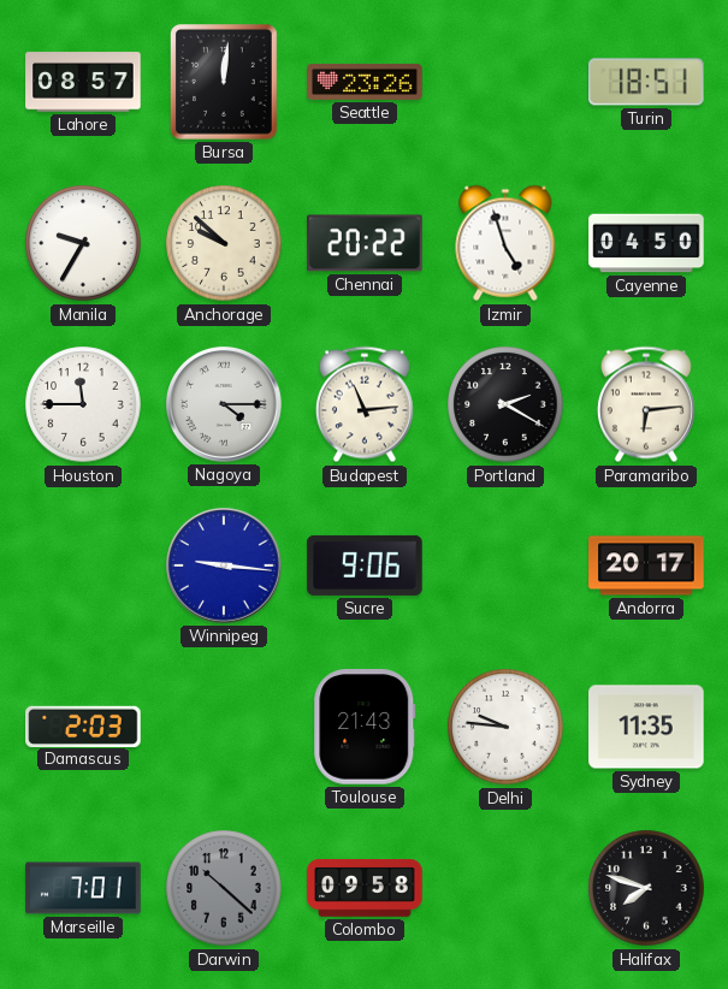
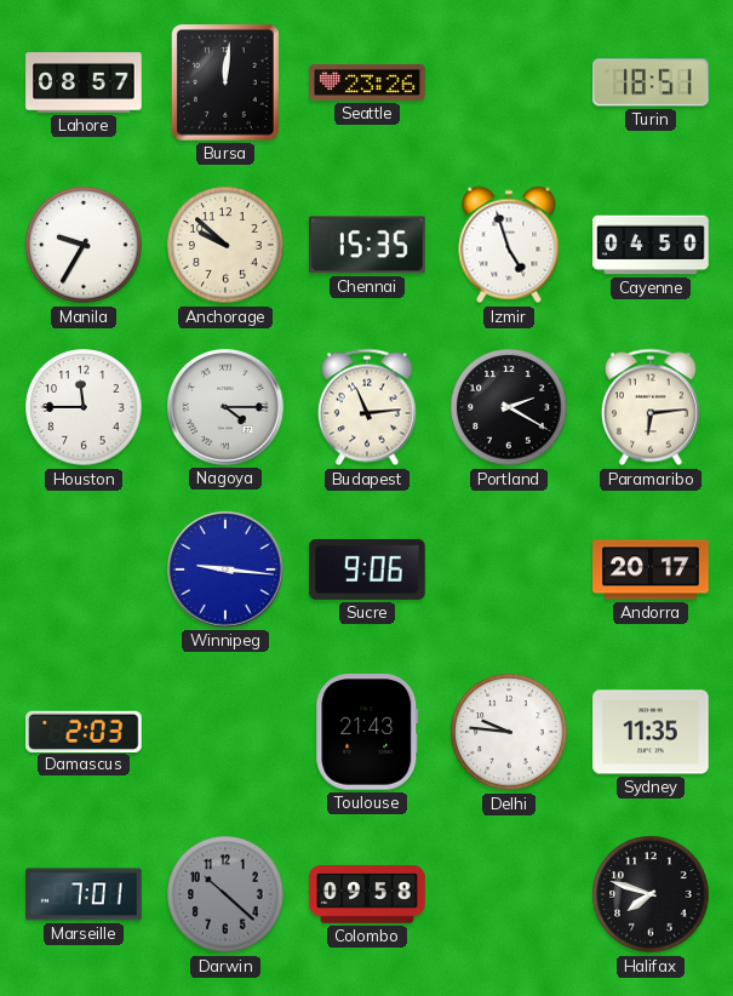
Chennai: 20:22 -> 15:35 (367, 245)
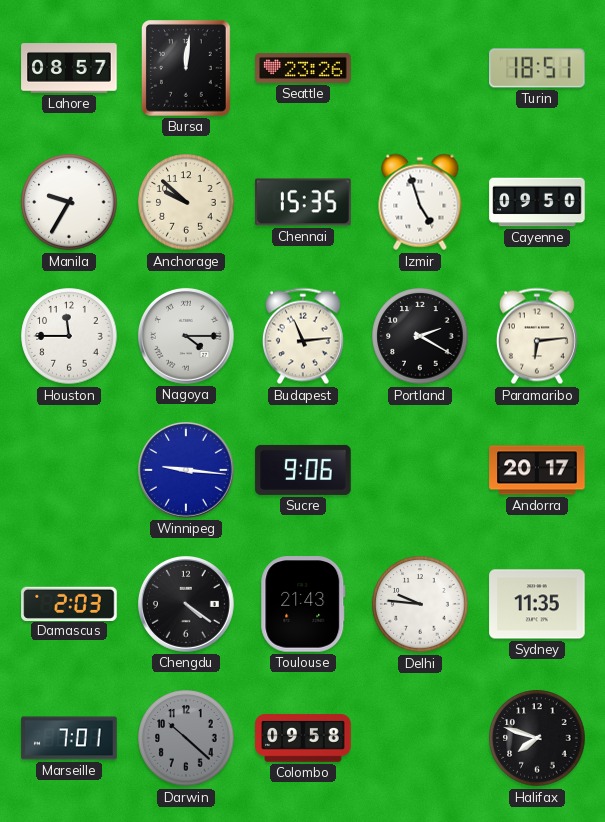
Cayenne: 04:50 -> 09:50 (537, 202)
Chengdu: none -> 4:21 (187, 605)
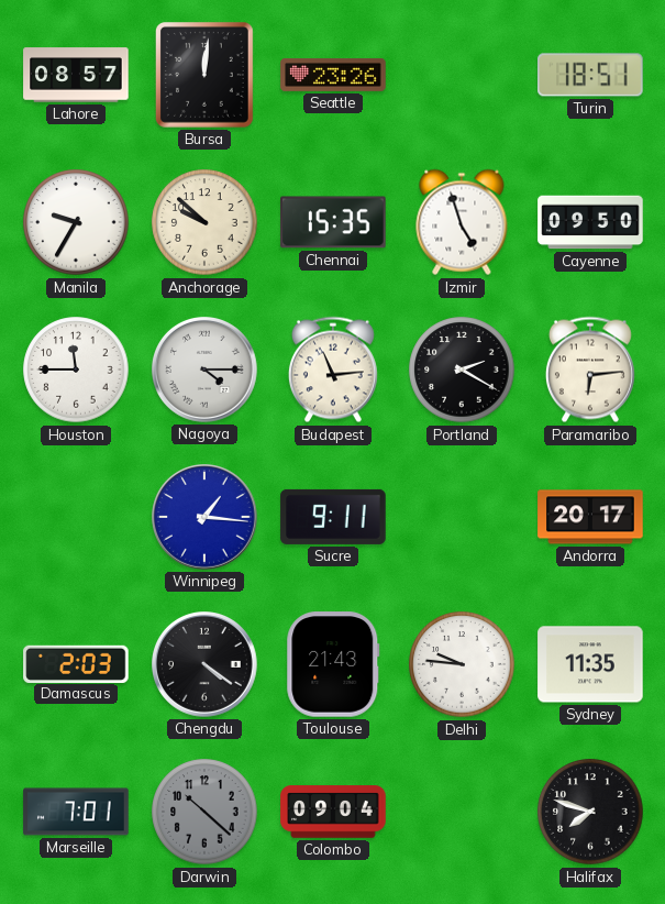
Winnipeg: 9:16 -> 1:16 (206, 518)
Sucre: 9:06 -> 9:11 (333, 517)
Colombo: 09:58 -> 09:04 (333, 812)
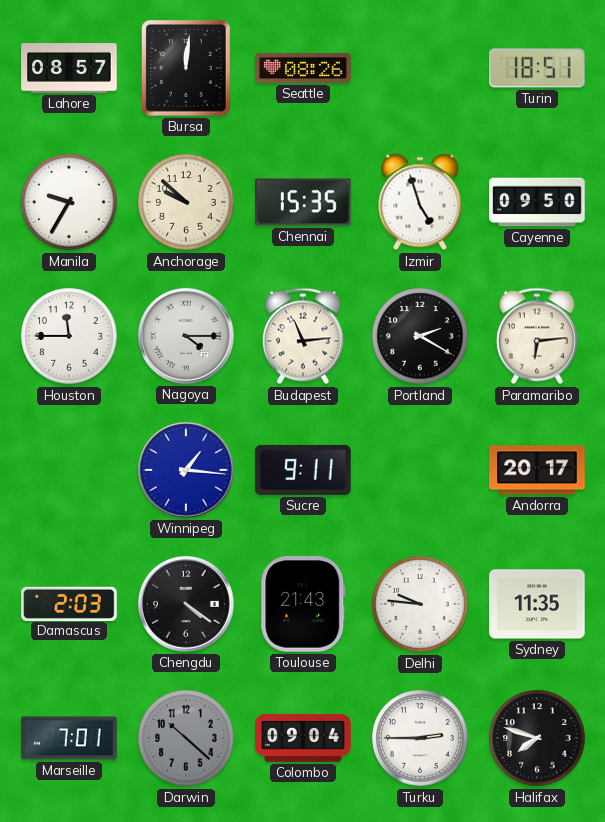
Seattle: 23:26 -> 08:26 (303, 68)
Turku: none -> 2:45 (420, 738)
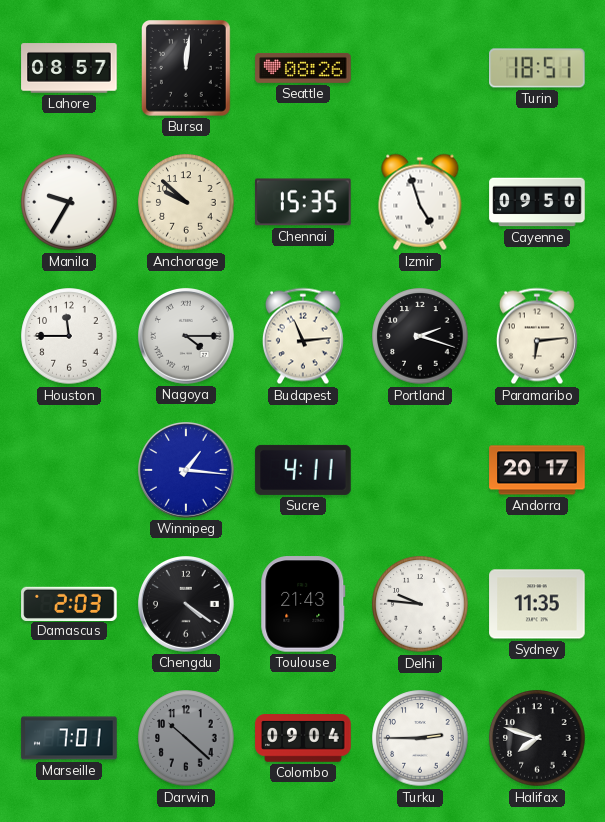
Portland: 2:20 -> 2:18 (420, 336)
Sucre: 9:11 -> 4:11 (303, 470)
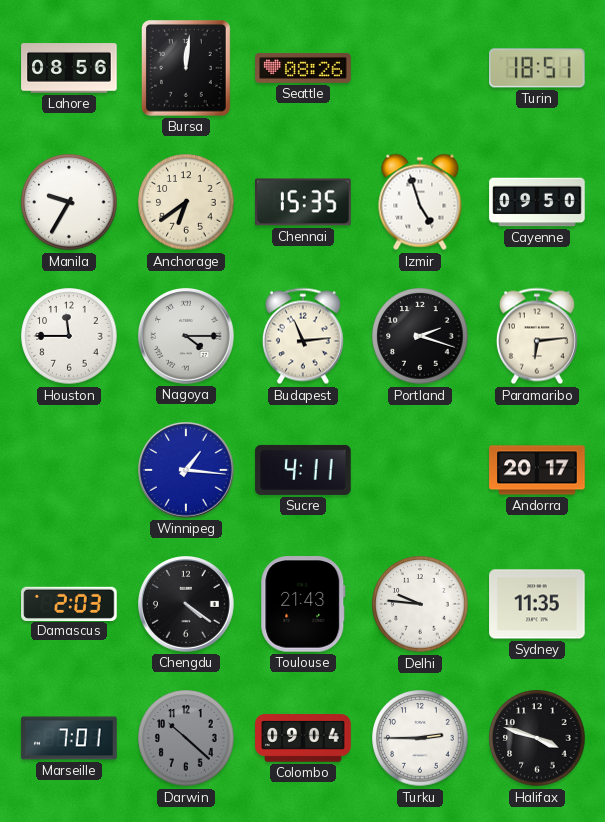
Lahore: 08:57 -> 08:56 (69, 68)
Anchorage: 9:52 -> 6:39 (186, 202)
Halifax: 7:48 -> 3:48 (537, 738)
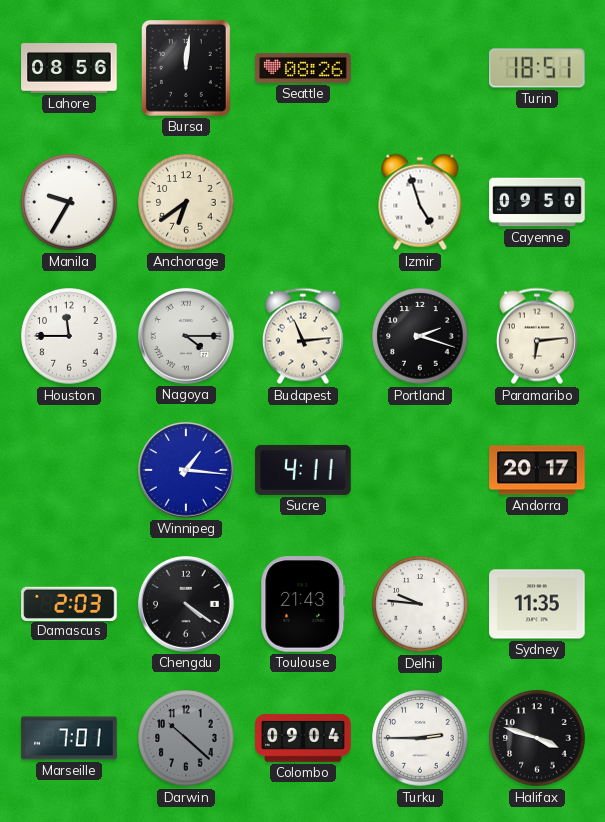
Chennai: 15:35 -> none (303, 202)
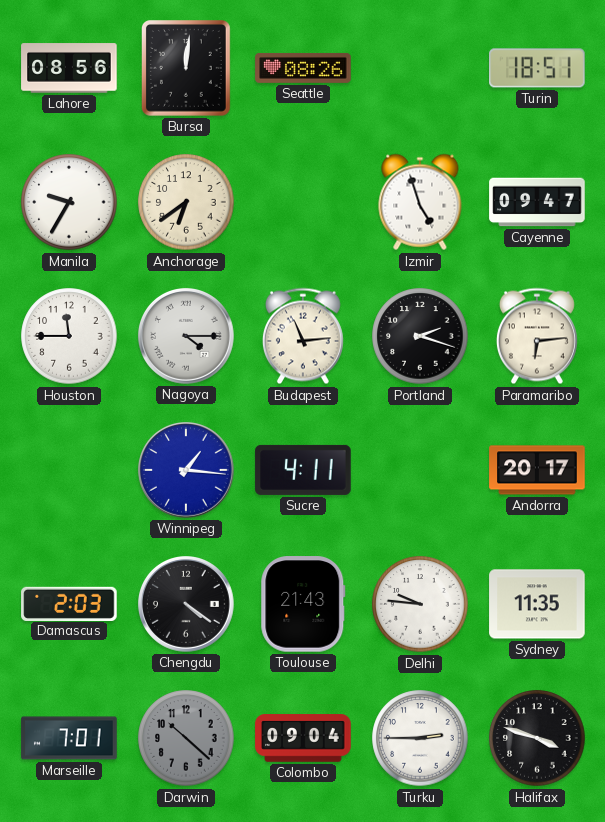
Cayenne: 09:50 -> 09:47 (537, 202)
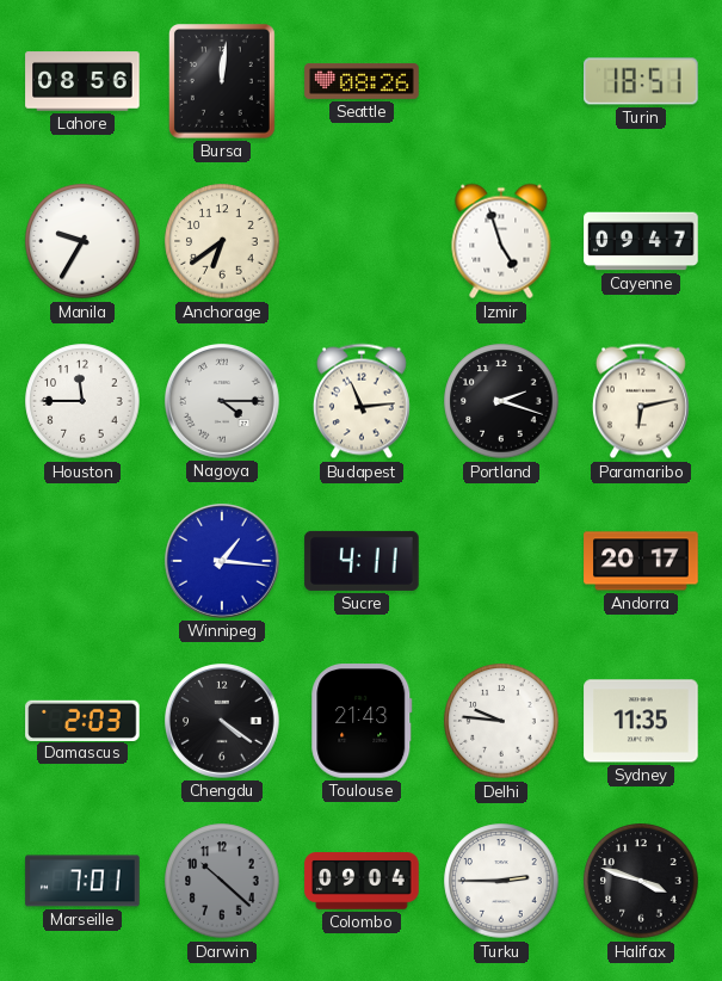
Paramaribo: 6:14 -> 6:13 (641, 401)
